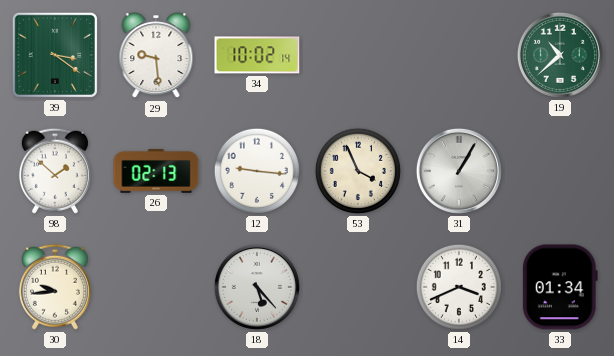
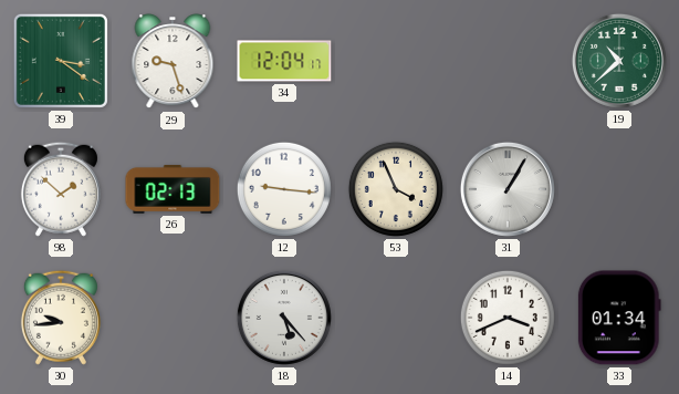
29: 9:29 -> 9:27 (173, 62)
34: 10:02 -> 12:04 (284, 61)
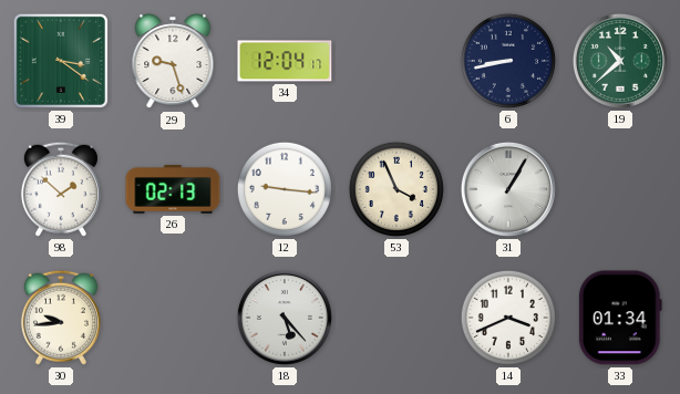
6: none -> 8:43 (508, 61)
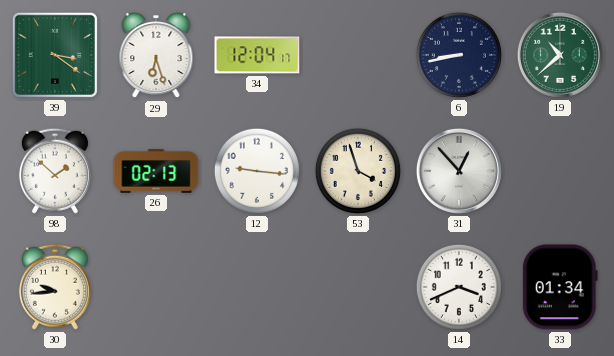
29: 9:27 -> 6:27 (156, 56)
53: 3:56 -> 3:57 (358, 171)
31: 1:05 -> 12:53 (459, 171)
18: 5:23 -> none (285, 318)
